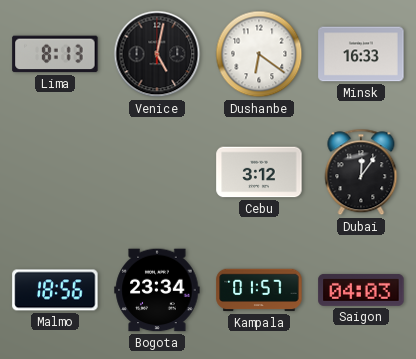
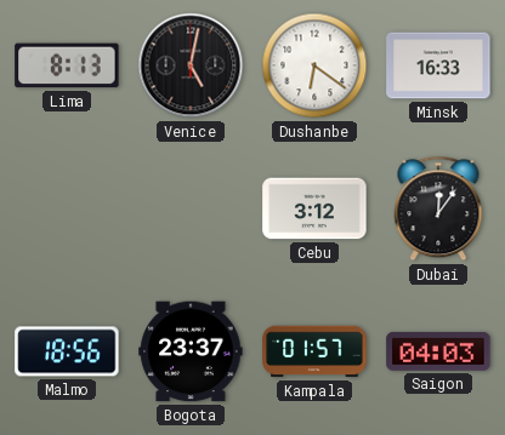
Bogota: 23:34 -> 23:37 (191, 351)
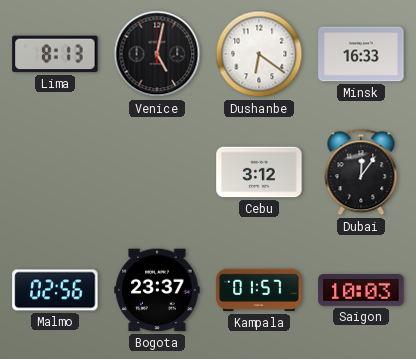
Malmo: 18:56 -> 02:56 (55, 290)
Saigon: 04:03 -> 10:03 (361, 290)
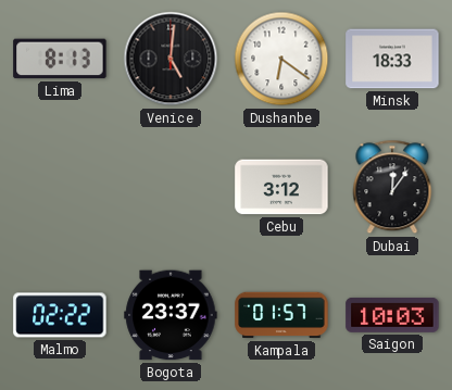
Venice: 5:02 -> 5:01 (171, 59)
Minsk: 16:33 -> 18:33 (392, 59)
Malmo: 02:56 -> 02:22 (60, 315)
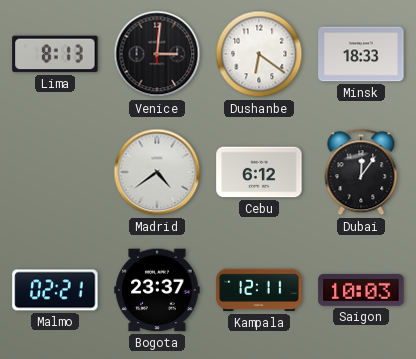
Venice: 5:01 -> 3:01 (157, 54)
Madrid: none -> 4:39 (157, 172)
Cebu: 3:12 -> 6:12 (259, 172)
Malmo: 02:22 -> 02:21 (55, 290)
Kampala: 01:57 -> 12:11 (259, 290)
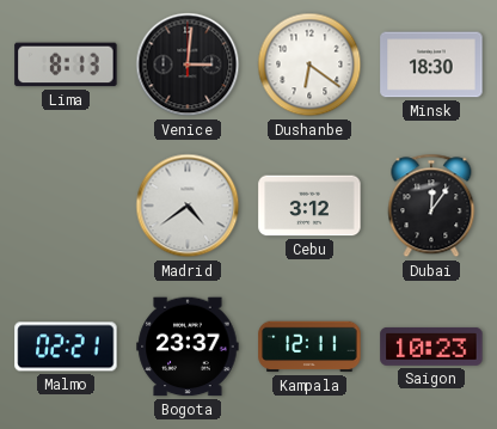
Minsk: 18:33 -> 18:30 (431, 65)
Cebu: 6:12 -> 3:12 (309, 206)
Saigon: 10:03 -> 10:23 (431, 347)
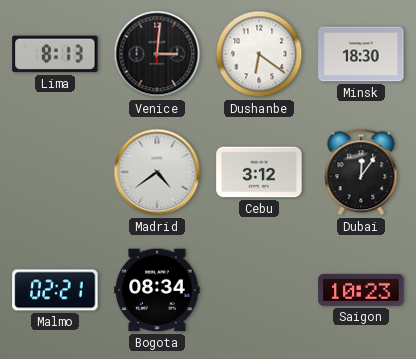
Bogota: 23:37 -> 08:34 (157, 290)
Kampala: 12:11 -> none (309, 347)
